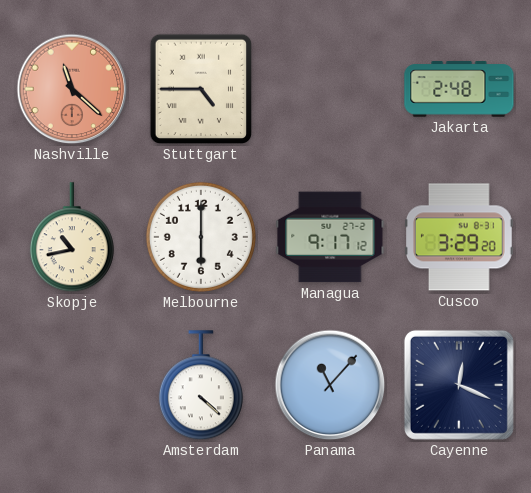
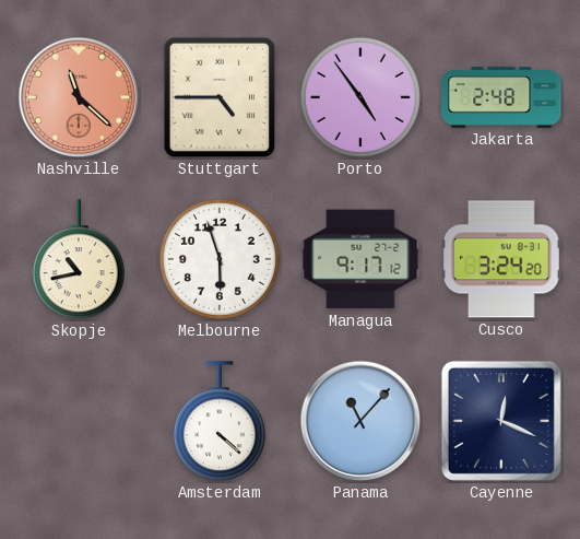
Porto: none -> 4:54 (360, 97)
Melbourne: 6:00 -> 5:57 (220, 259)
Cusco: 3:29 -> 3:24 (502, 259)
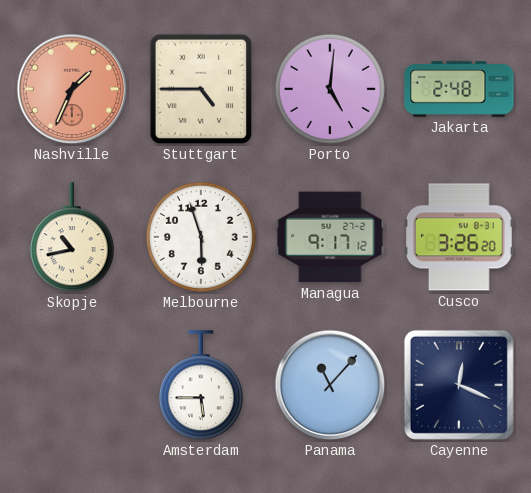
Nashville: 11:22 -> 1:34 (72, 89)
Porto: 4:54 -> 5:01 (330, 89)
Cusco: 3:24 -> 3:26 (460, 237)
Amsterdam: 4:22 -> 5:45 (201, 386)
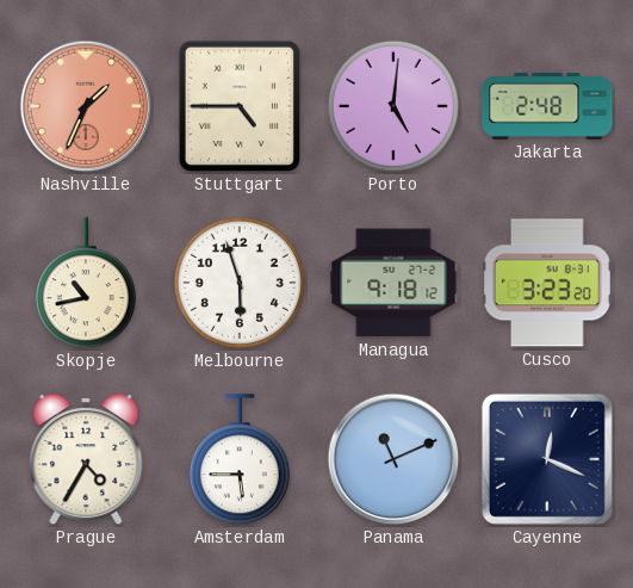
Managua: 9:17 -> 9:18 (393, 283)
Cusco: 3:26 -> 3:23 (548, 283)
Prague: none -> 4:35 (86, 460)
Panama: 11:07 -> 11:11 (393, 459)
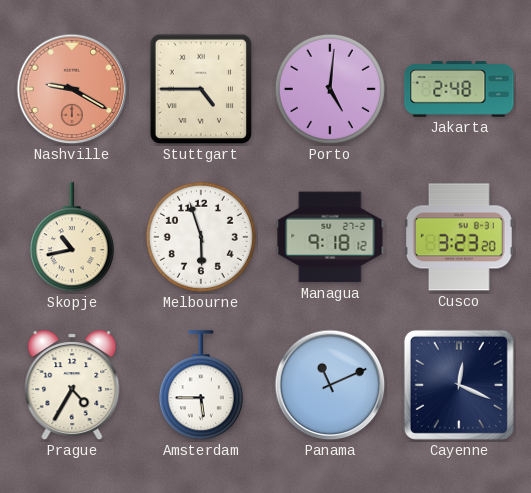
Nashville: 1:34 -> 9:20 (72, 89)
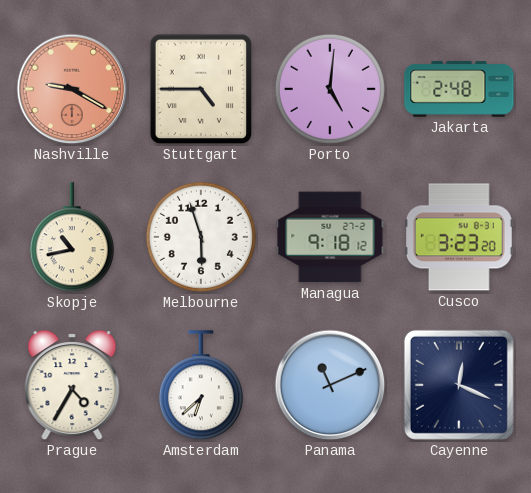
Amsterdam: 5:45 -> 6:38 (201, 386)
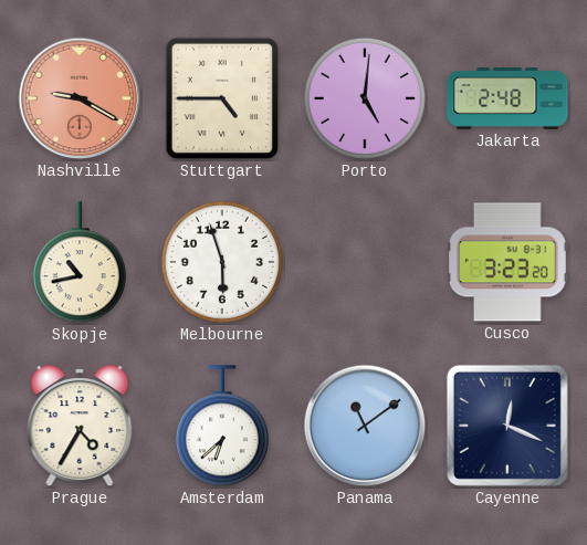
Managua: 9:18 -> none (330, 237)
Panama: 11:11 -> 11:09 (365, 426)
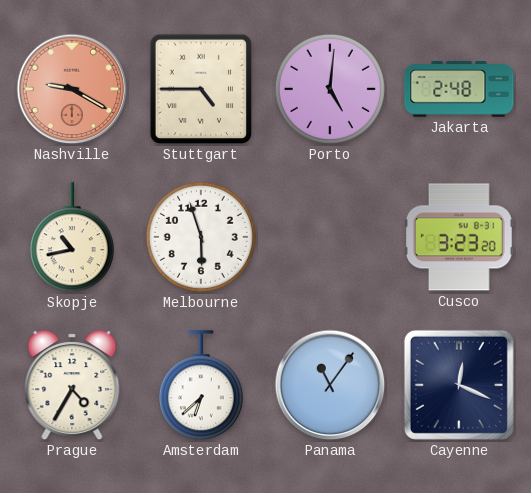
Panama: 11:09 -> 11:06 (330, 385)
